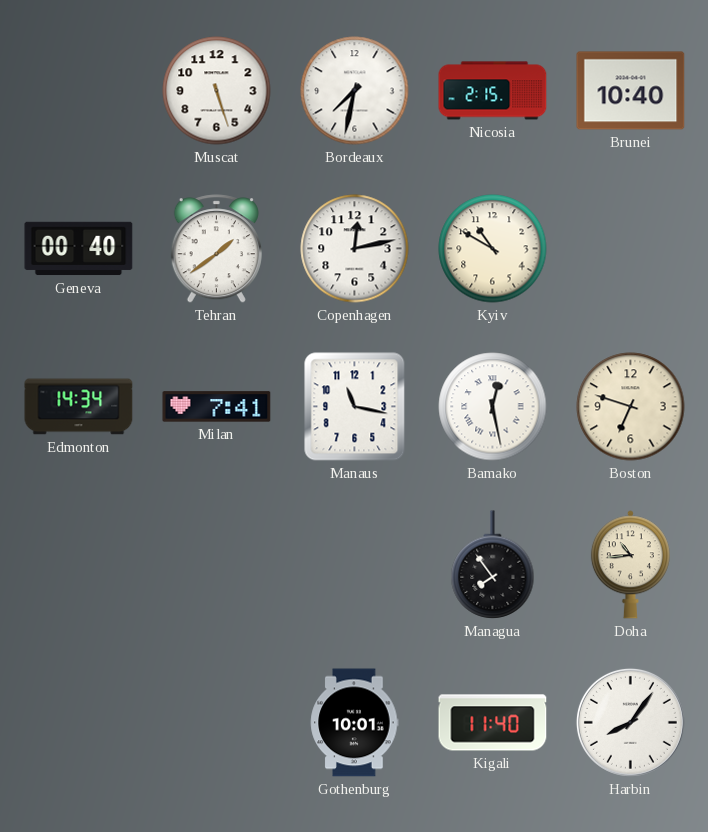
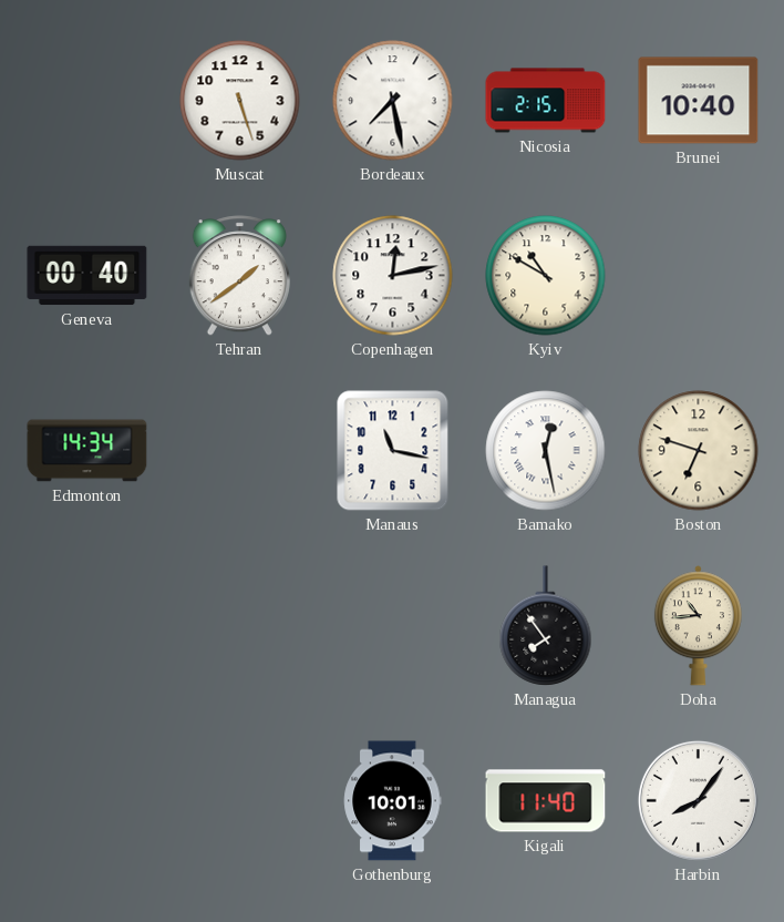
Bordeaux: 7:32 -> 7:28 (393, 101)
Milan: 7:41 -> none (217, 407)
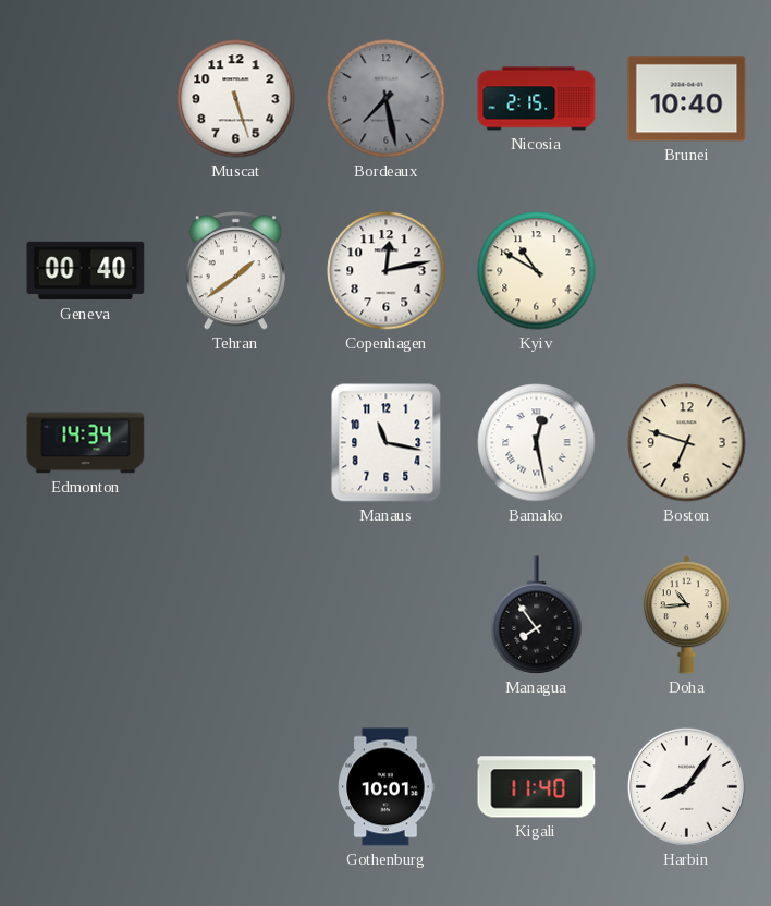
Bordeaux dial: white -> grey (387, 99)
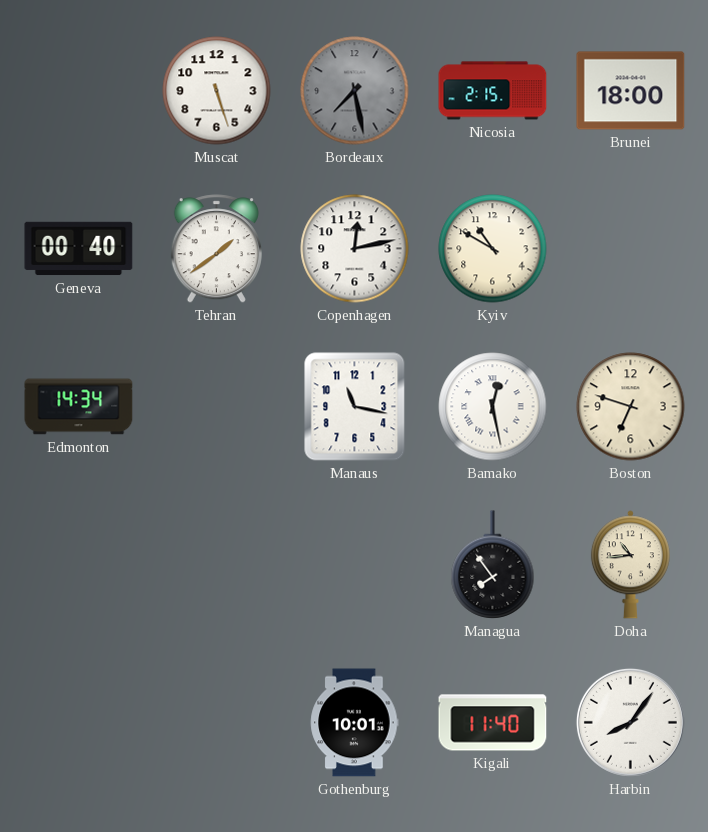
Brunei: 10:40 -> 18:00 (631, 91)
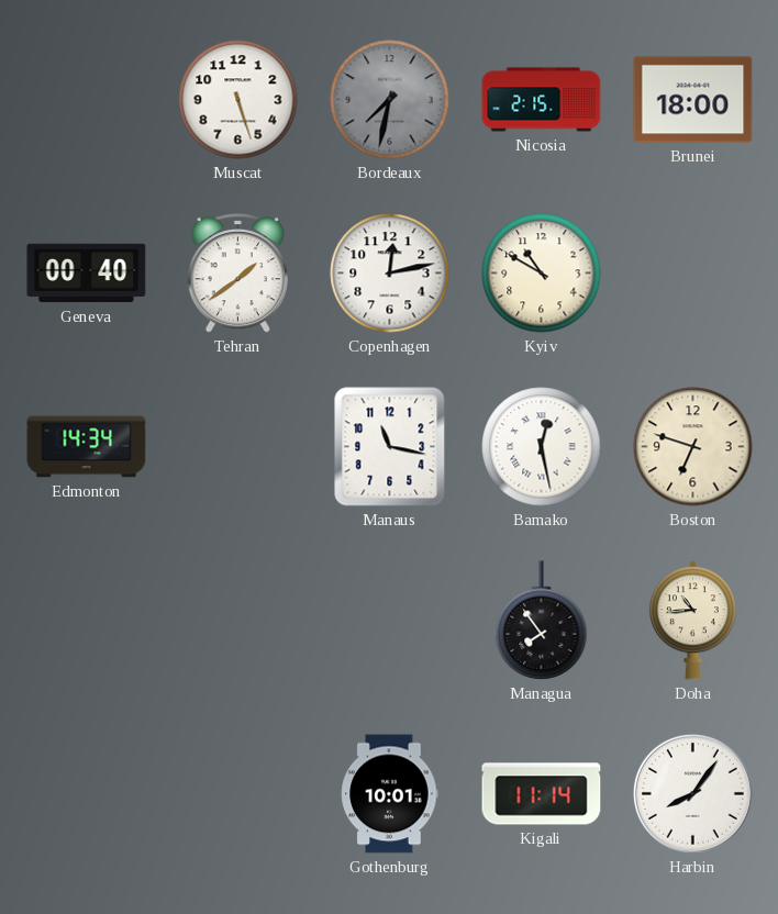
Bordeaux: 7:28 -> 7:32 (390, 100)
Kigali: 11:40 -> 11:14 (542, 794)
